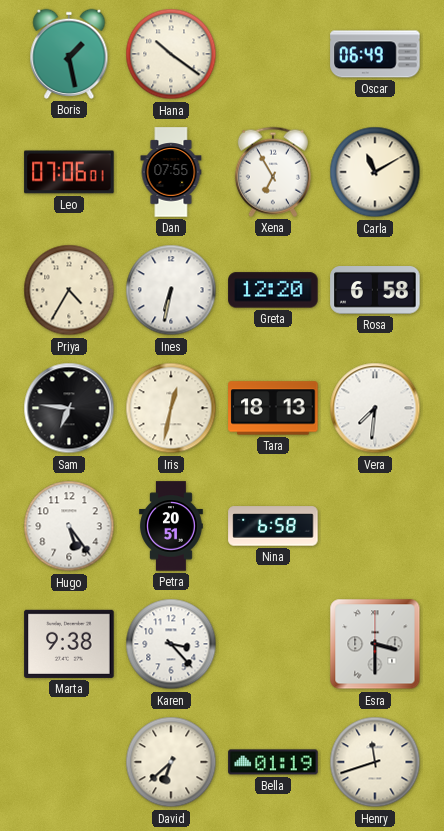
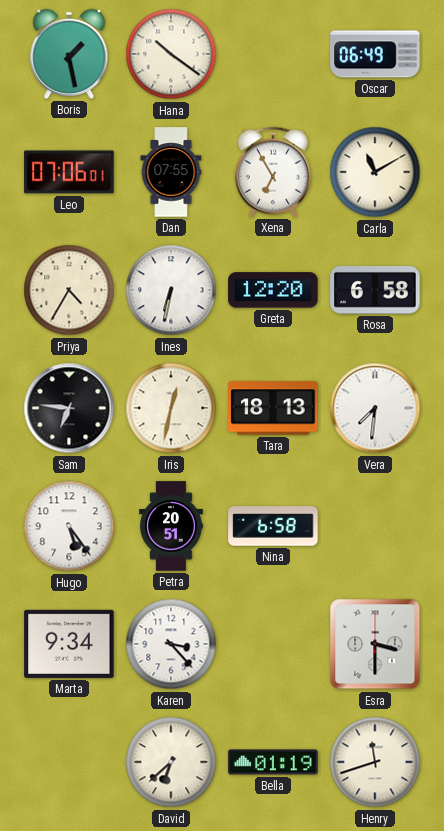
Marta: 9:38 -> 9:34 (69, 644)
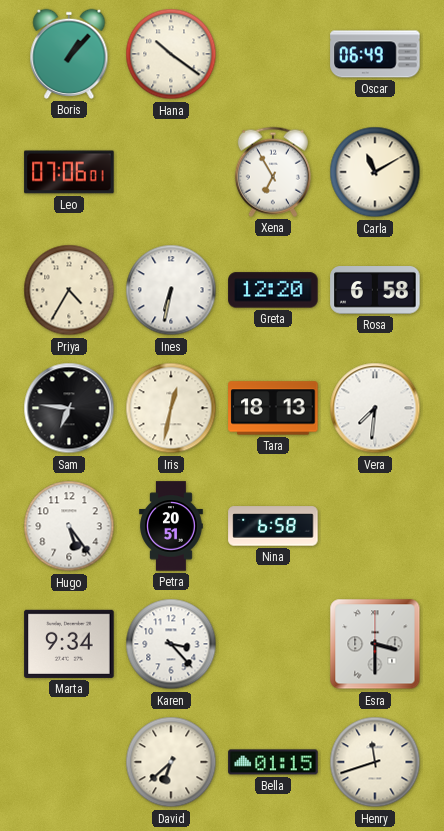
Boris: 1:28 -> 1:07 (69, 54)
Dan: 07:55 -> none (171, 172)
Bella: 01:19 -> 01:15 (273, 762)
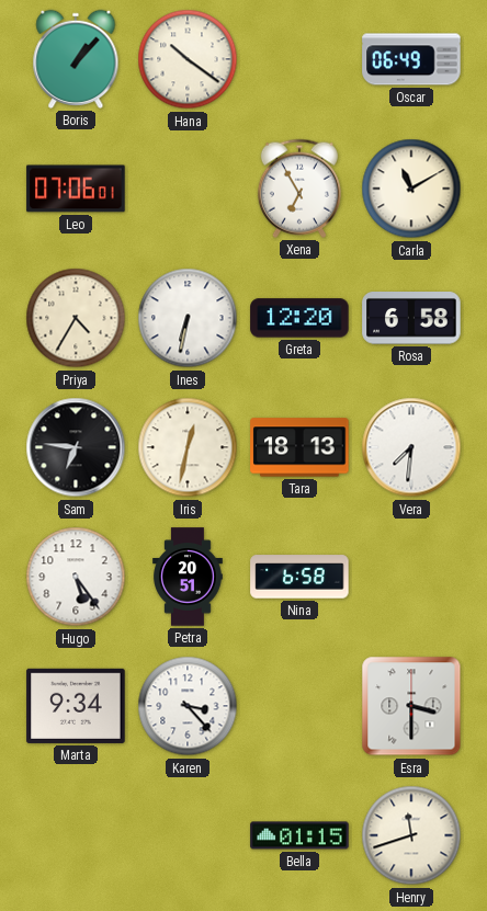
David: 6:38 -> none (171, 762)
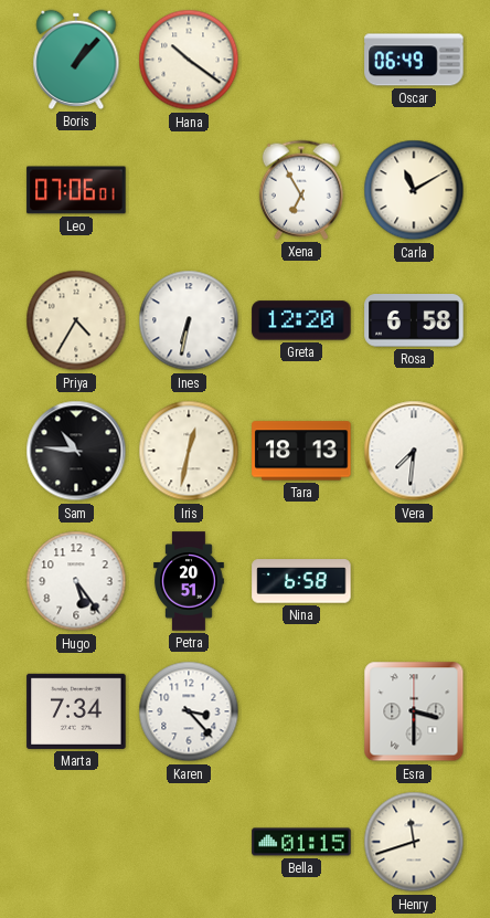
Sam: 6:46 -> 10:46 (76, 451)
Marta: 9:34 -> 7:34 (76, 711)
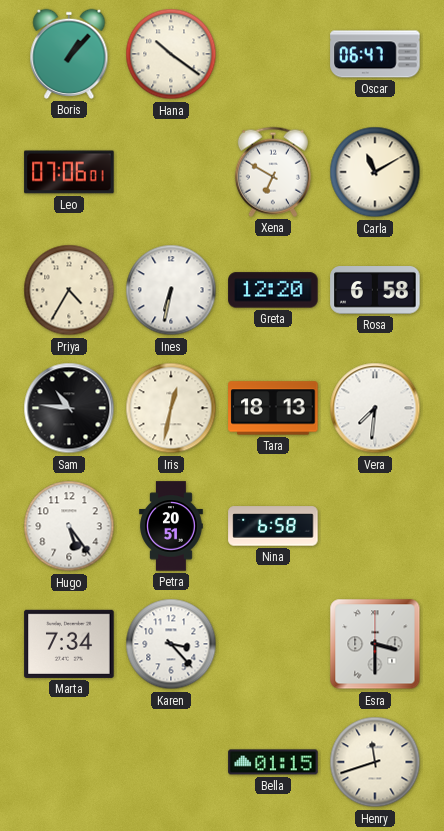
Oscar: 06:49 -> 06:47 (375, 54)
Xena: 6:55 -> 6:50 (273, 172)
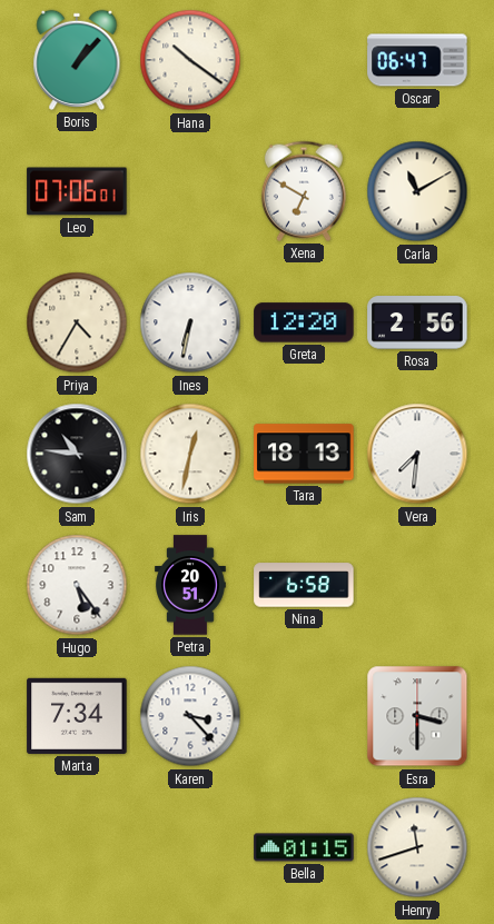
Rosa: 6:58 -> 2:56 (417, 324)
